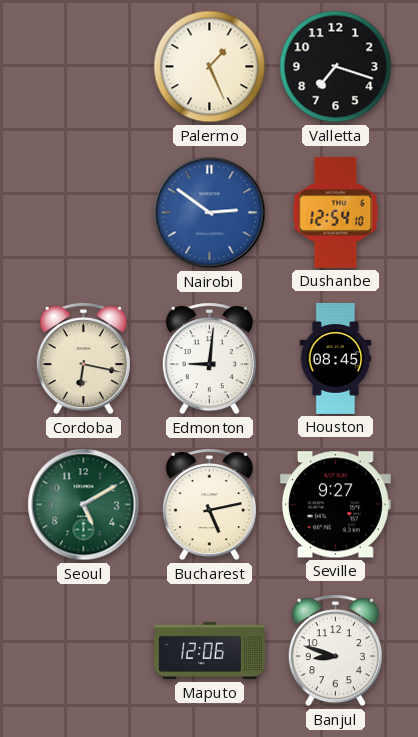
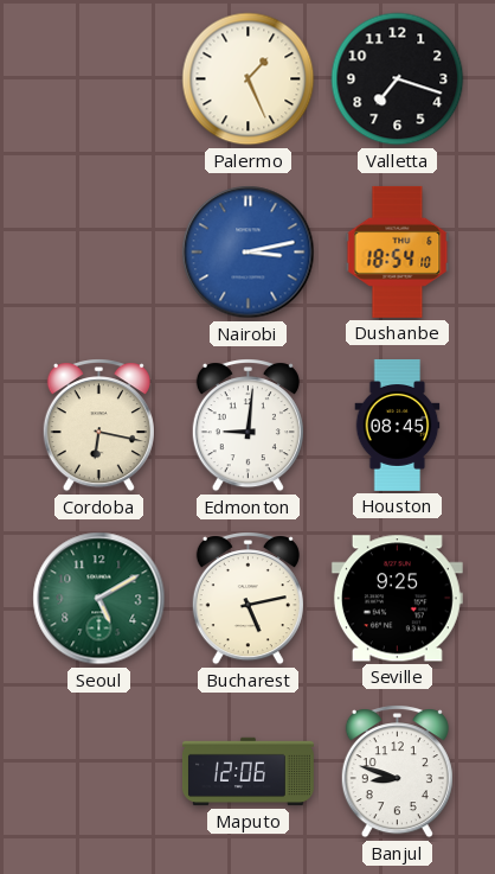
Nairobi: 2:51 -> 3:13 (249, 253)
Dushanbe: 12:54 -> 18:54 (398, 251)
Seville: 9:27 -> 9:25 (397, 599)
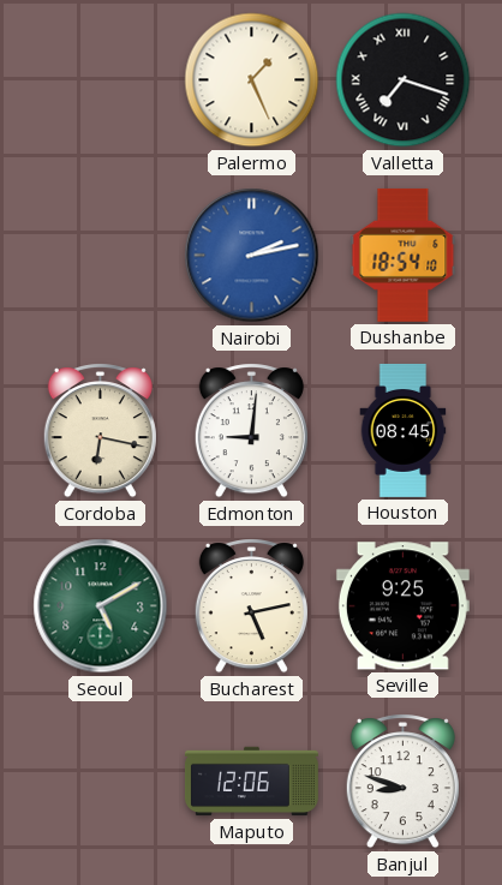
Valletta numerals: Arabic -> Roman (404, 80)
Nairobi: 3:13 -> 2:13 (252, 256)
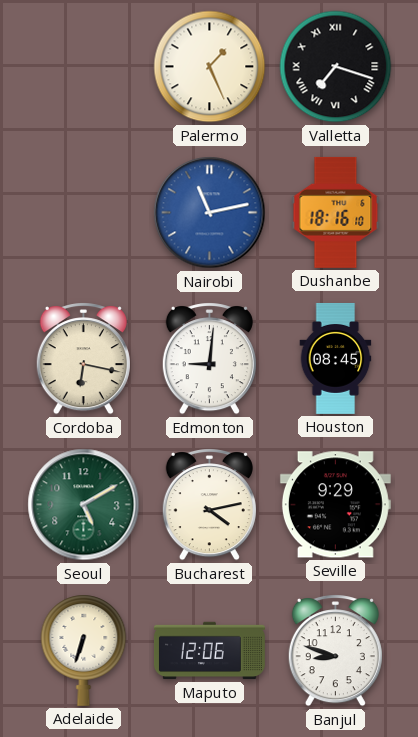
Nairobi: 2:13 -> 11:13 (210, 213)
Dushanbe: 18:54 -> 18:16 (336, 212)
Bucharest: 5:13 -> 4:13 (209, 505)
Seville: 9:25 -> 9:29 (335, 505)
Adelaide: none -> 6:33 (84, 650)
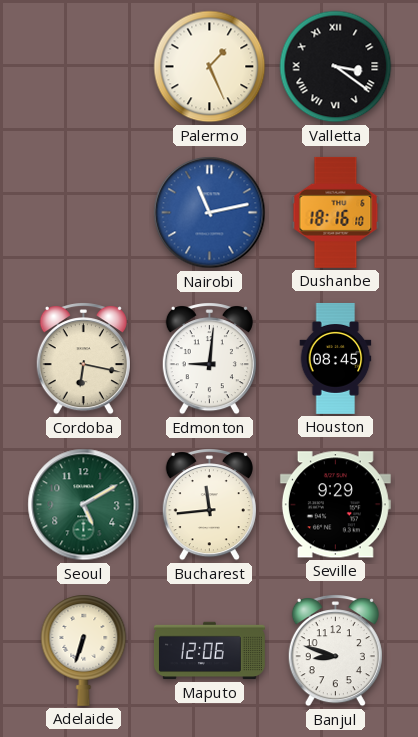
Valletta: 7:18 -> 3:21 (336, 67)
Bucharest: 4:13 -> 11:44 (209, 505)
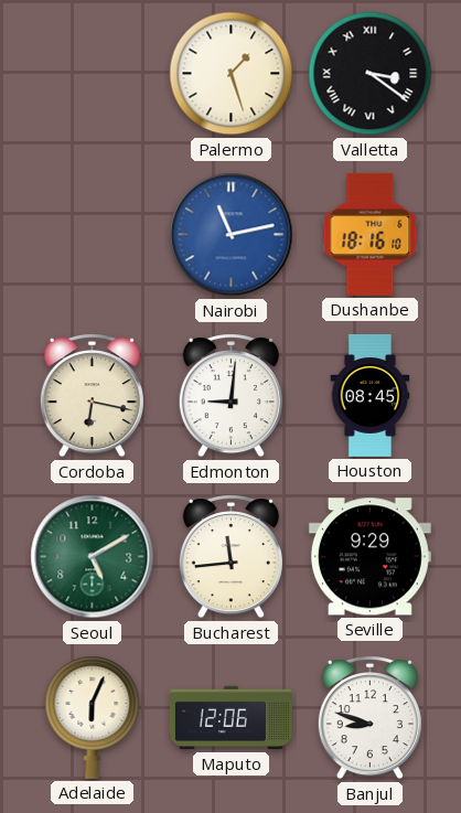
Palermo: 1:26 -> 1:27 (232, 74)
Adelaide: 6:33 -> 6:04 (93, 717)
